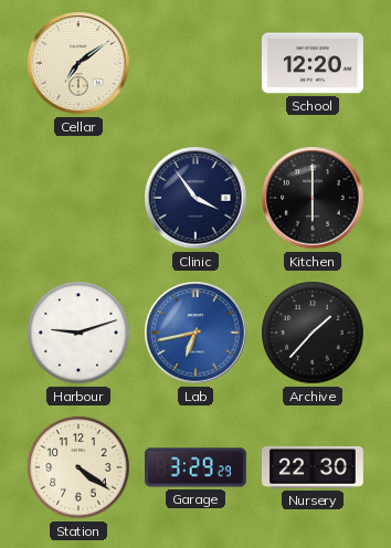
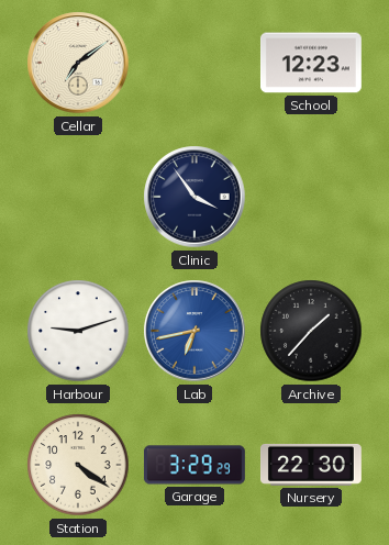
School: 12:20 -> 12:23 (311, 63)
Kitchen: 6:00 -> none (313, 198)
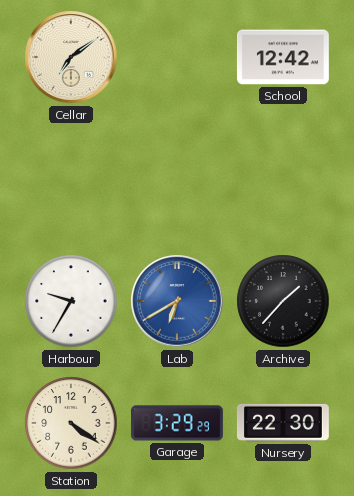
School: 12:23 -> 12:42 (283, 57)
Clinic: 3:54 -> none (194, 197)
Harbour: 9:12 -> 9:35 (71, 301)
Lab: 6:43 -> 6:40 (177, 301)
